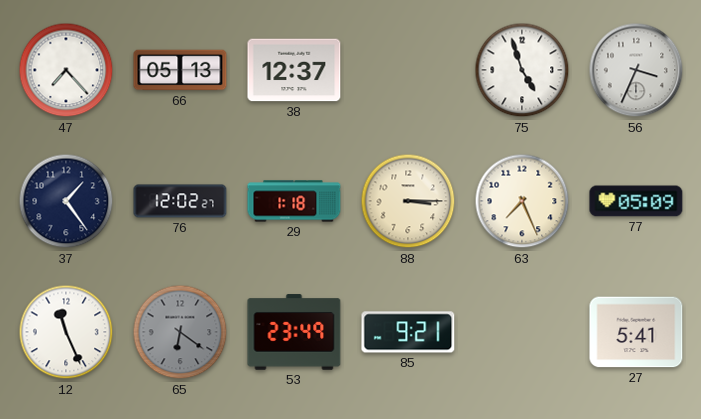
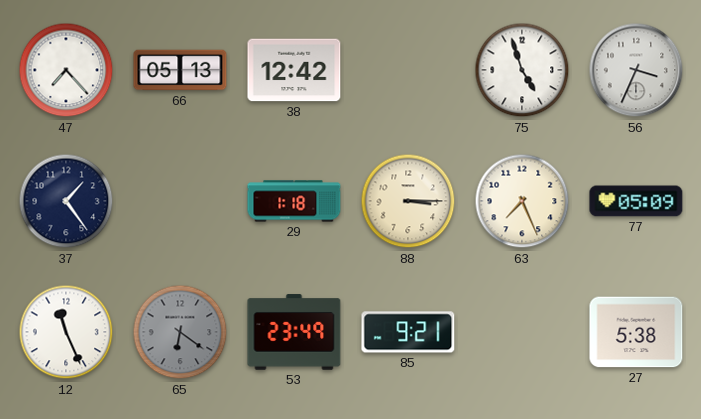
38: 12:37 -> 12:42 (294, 70)
76: 12:02 -> none (180, 201)
27: 5:41 -> 5:38 (636, 332)
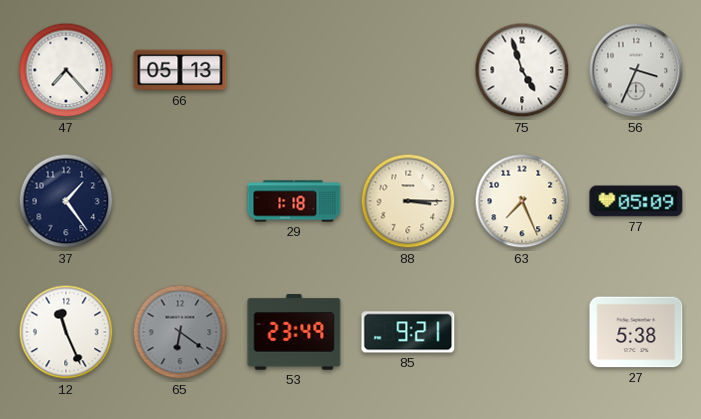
38: 12:42 -> none (294, 70)
